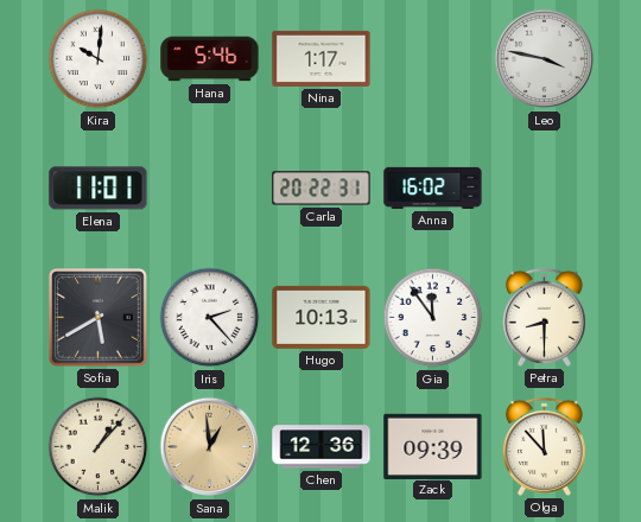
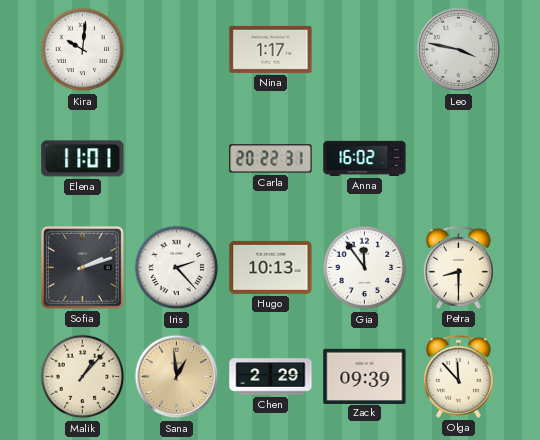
Hana: 5:46 -> none (210, 59)
Sofia: 5:40 -> 2:12 (83, 268)
Chen: 12:36 -> 2:29 (271, 377)
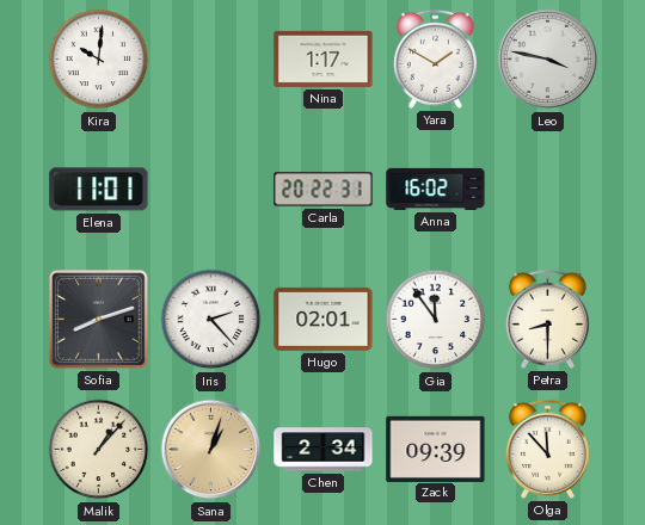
Yara: none -> 1:50 (435, 58)
Sofia: 2:12 -> 8:12 (99, 320)
Hugo: 10:13 -> 02:01 (324, 319)
Sana: 12:59 -> 1:03 (211, 450)
Chen: 2:29 -> 2:34 (324, 450)
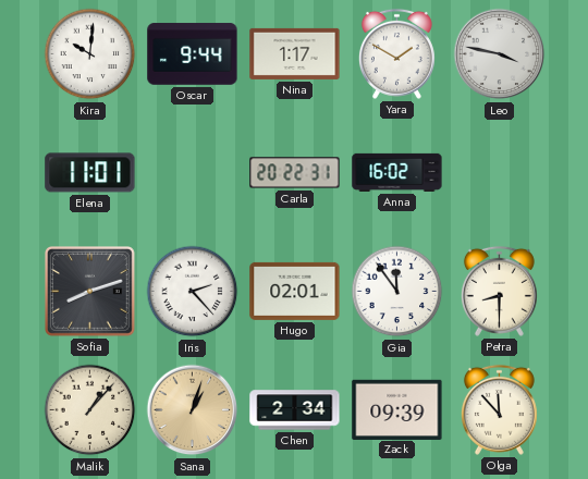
Oscar: none -> 9:44 (193, 54)
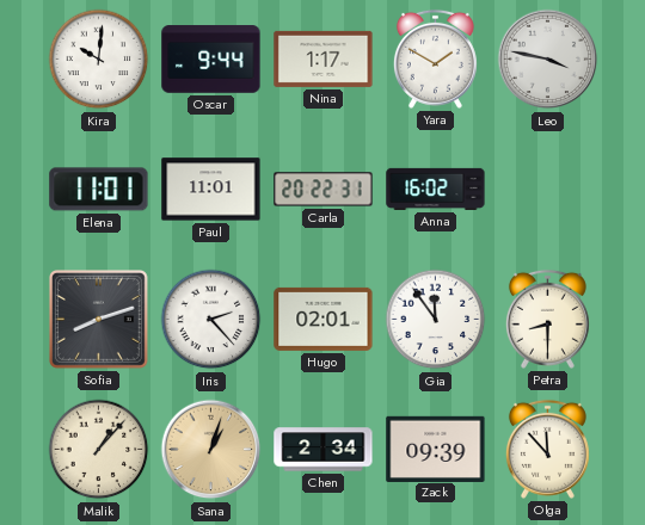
Paul: none -> 11:01 (211, 190)
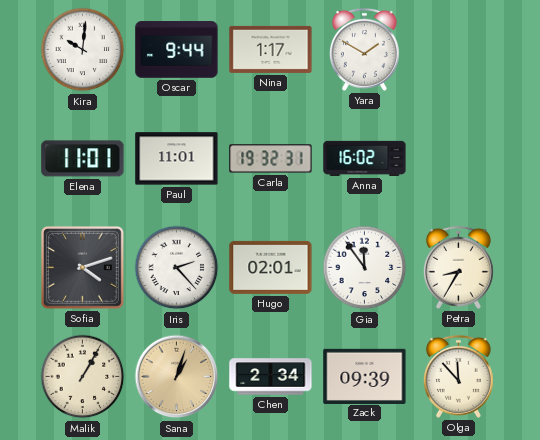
Leo: 3:47 -> none (548, 60)
Carla: 20:22 -> 19:32 (271, 159)
Sofia: 8:12 -> 4:12 (83, 268)
Petra: 8:30 -> 8:35 (458, 267)
Malik: 1:07 -> 1:05 (83, 377)
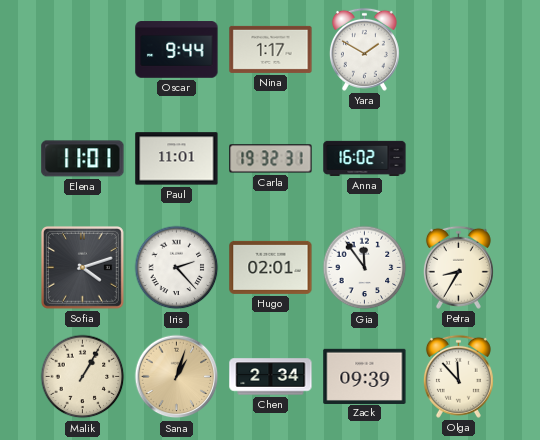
Kira: 10:01 -> none (83, 50)
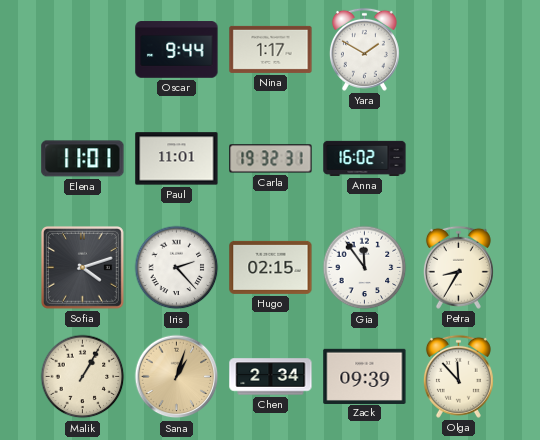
Hugo: 02:01 -> 02:15 (271, 267)
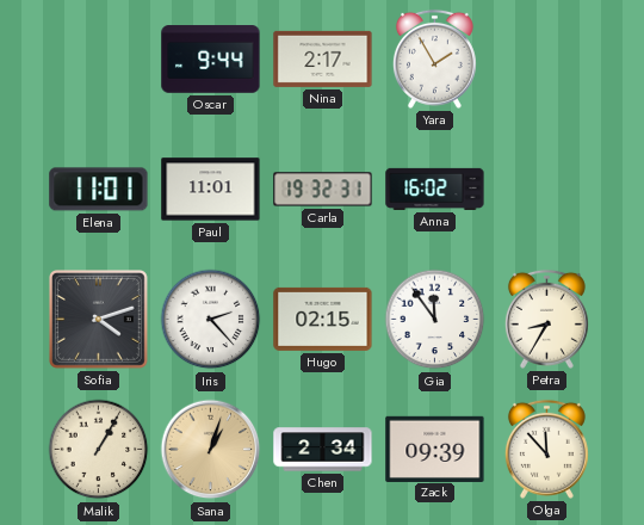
Nina: 1:17 -> 2:17 (323, 58)
Yara: 1:50 -> 1:55 (434, 58)
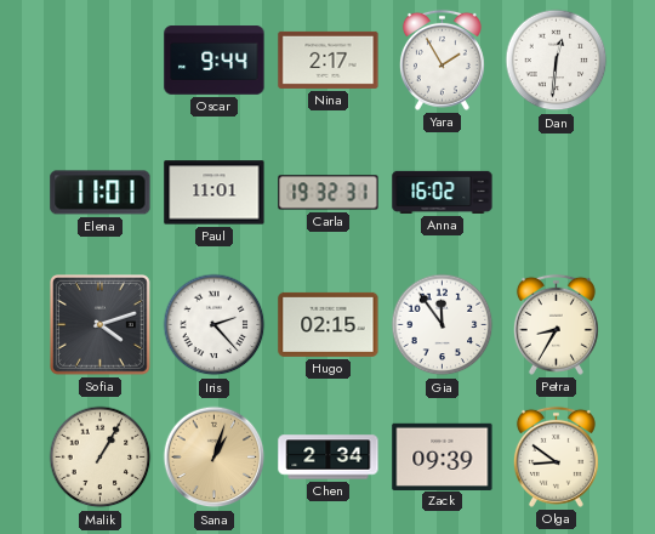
Dan: none -> 12:31 (557, 61)
Olga: 11:53 -> 8:51 (556, 456)
